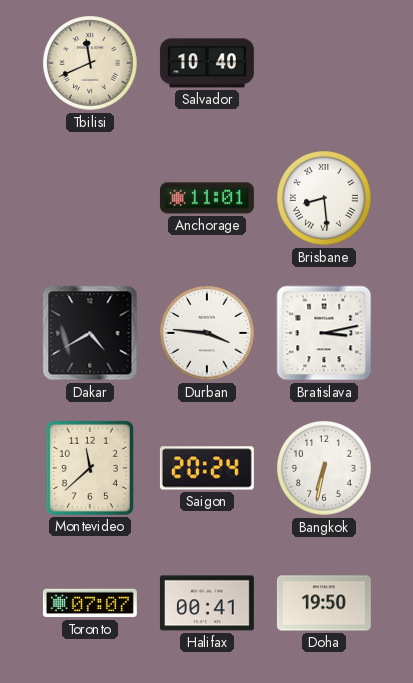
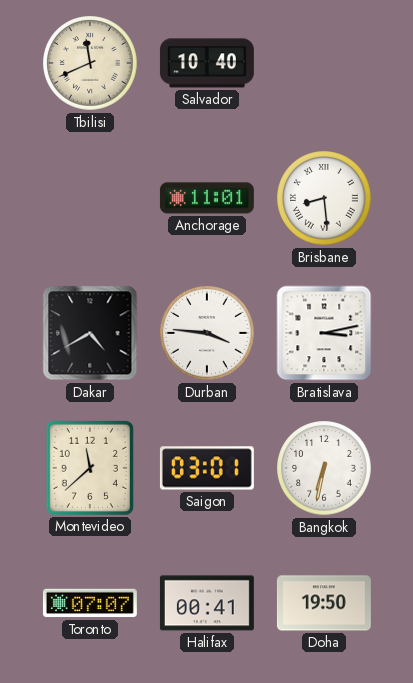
Saigon: 20:24 -> 03:01 (207, 468)
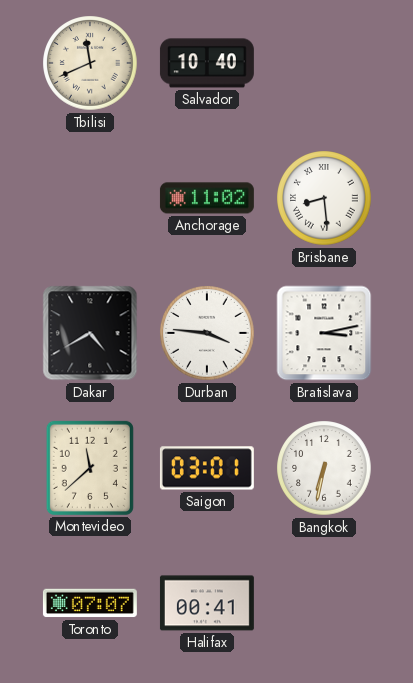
Anchorage: 11:01 -> 11:02 (207, 198)
Doha: 19:50 -> none (324, 603)
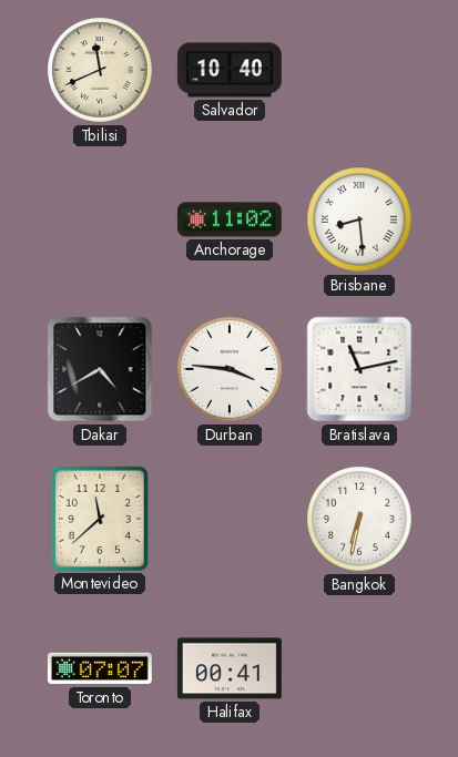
Bratislava: 3:13 -> 11:13 (359, 369)
Saigon: 03:01 -> none (207, 468)
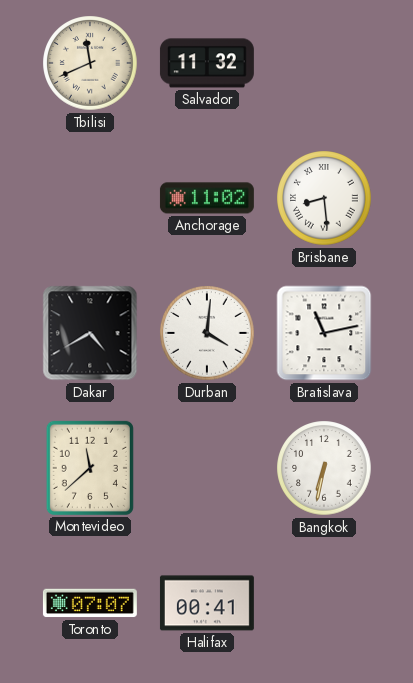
Salvador: 10:40 -> 11:32 (207, 63)
Durban: 3:46 -> 4:01 (207, 333)
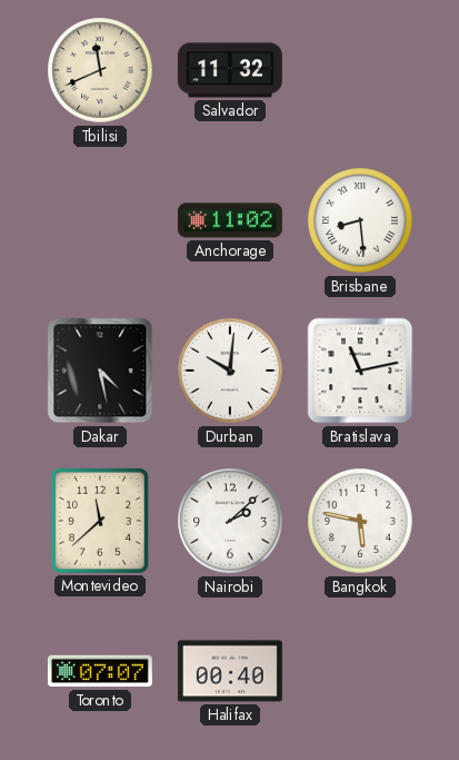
Dakar: 4:40 -> 4:28 (100, 371)
Durban: 4:01 -> 10:01 (230, 371)
Nairobi: none -> 2:08 (230, 521)
Bangkok: 6:32 -> 5:47 (360, 521)
Halifax: 00:41 -> 00:40 (230, 671)
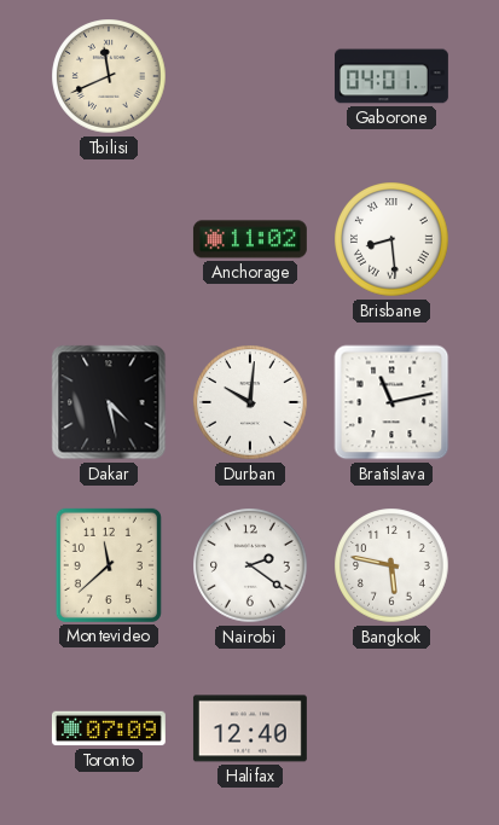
Salvador: 11:32 -> none (230, 70)
Gaborone: none -> 04:01 (391, 76)
Nairobi: 2:08 -> 2:21 (250, 565)
Toronto: 07:07 -> 07:09 (109, 728)
Halifax: 00:40 -> 12:40 (250, 728)
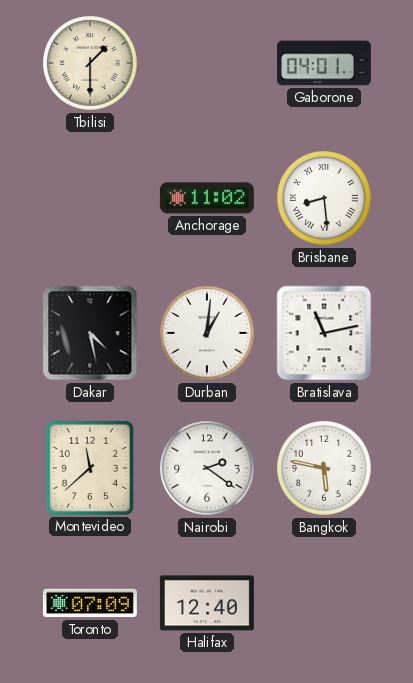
Tbilisi: 11:41 -> 1:30 (90, 63)
Durban: 10:01 -> 1:01 (207, 333)
